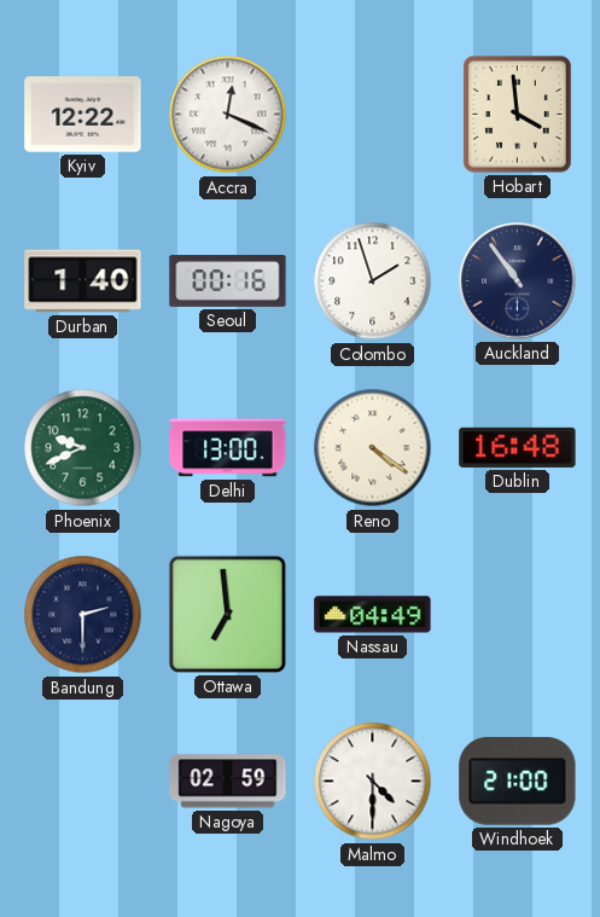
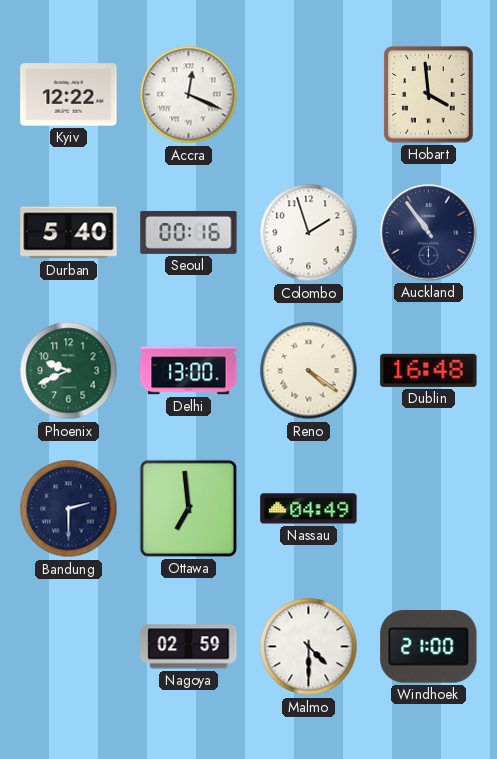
Durban: 1:40 -> 5:40 (69, 233)
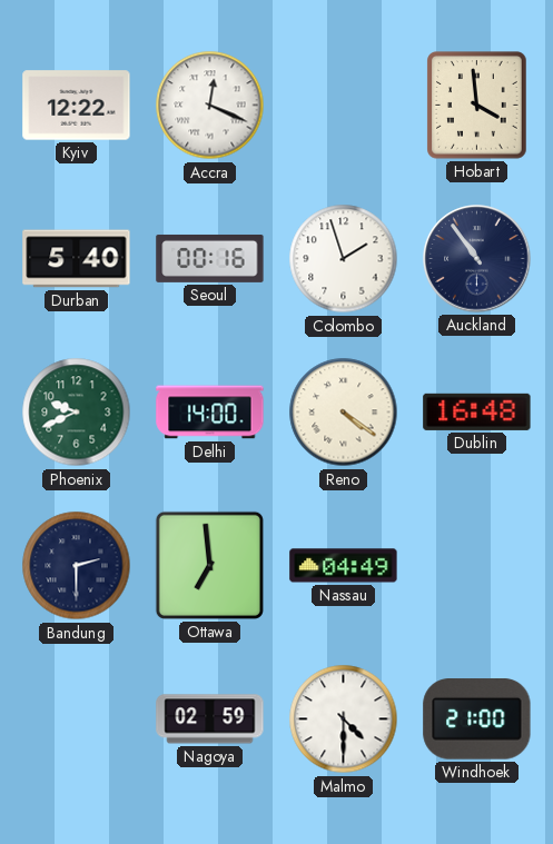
Delhi: 13:00 -> 14:00 (210, 413)
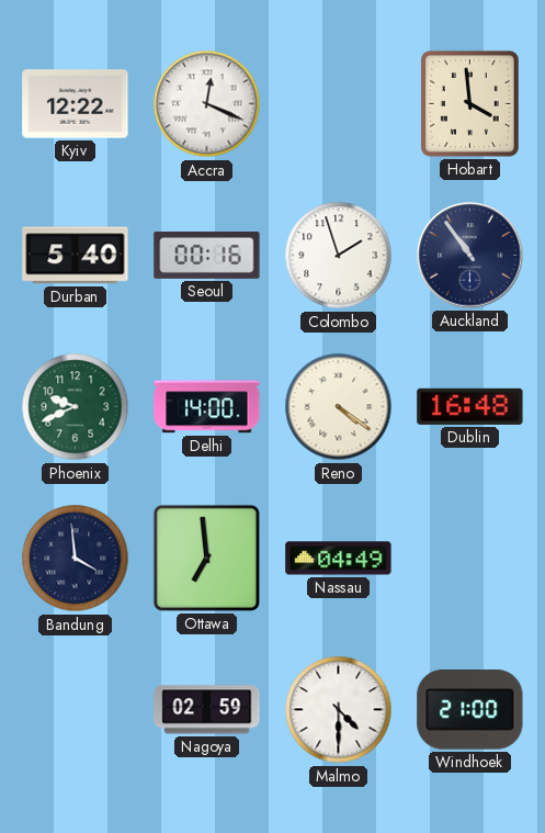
Bandung: 2:30 -> 3:59 (76, 559)
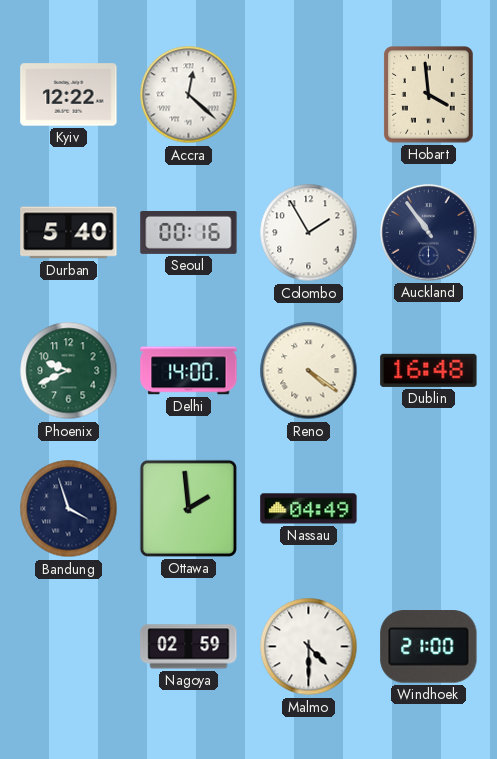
Accra: 12:19 -> 12:22 (189, 95)
Colombo: 1:57 -> 1:55 (309, 233)
Bandung: 3:59 -> 3:57 (69, 509)
Ottawa: 6:59 -> 1:59 (188, 508)
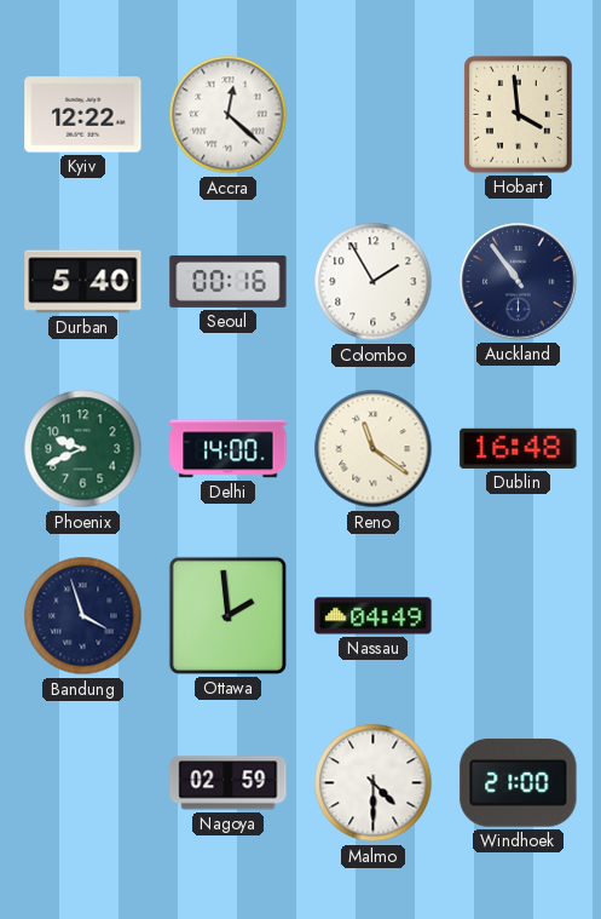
Reno: 4:21 -> 11:21 (374, 449)
